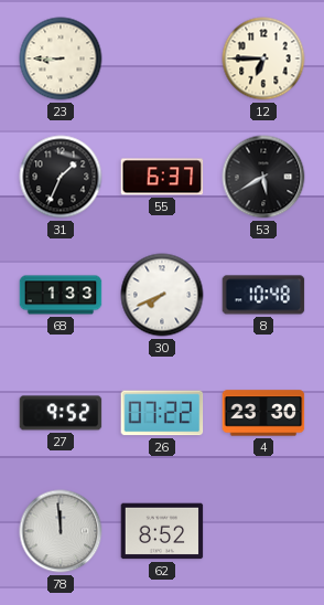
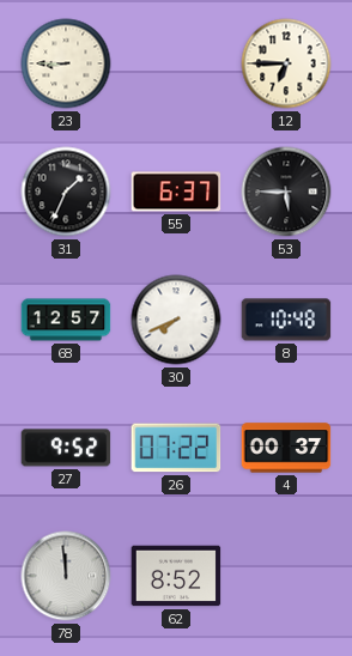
53: 5:40 -> 5:45 (286, 192)
68: 1:33 -> 12:57 (66, 320)
4: 23:30 -> 00:37 (286, 448)
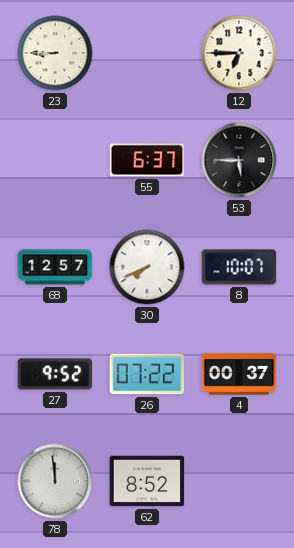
31: 1:34 -> none (66, 192)
8: 10:48 -> 10:07 (239, 267)
